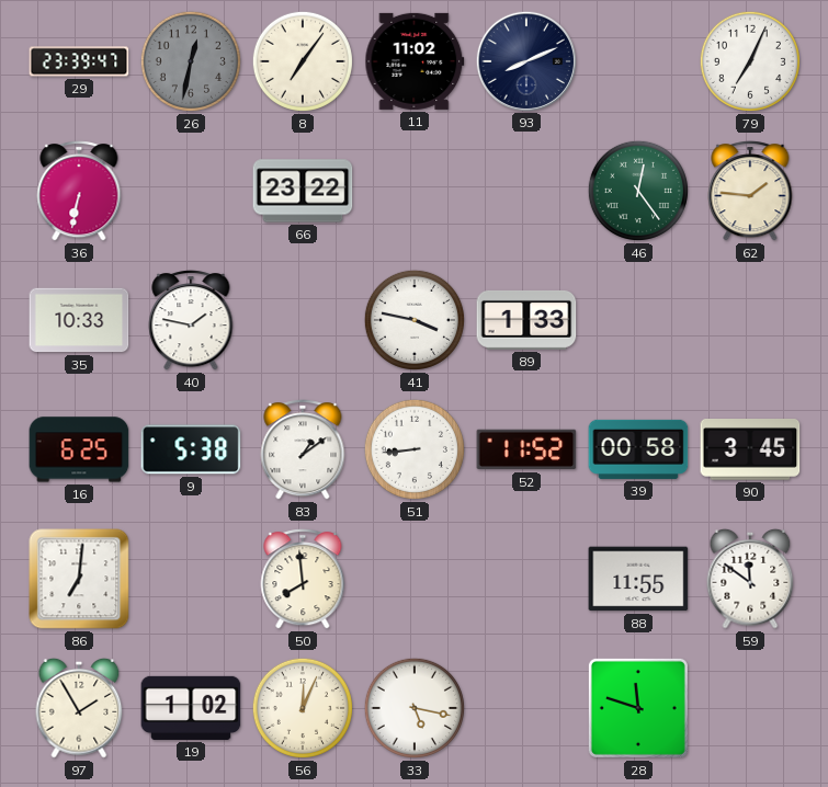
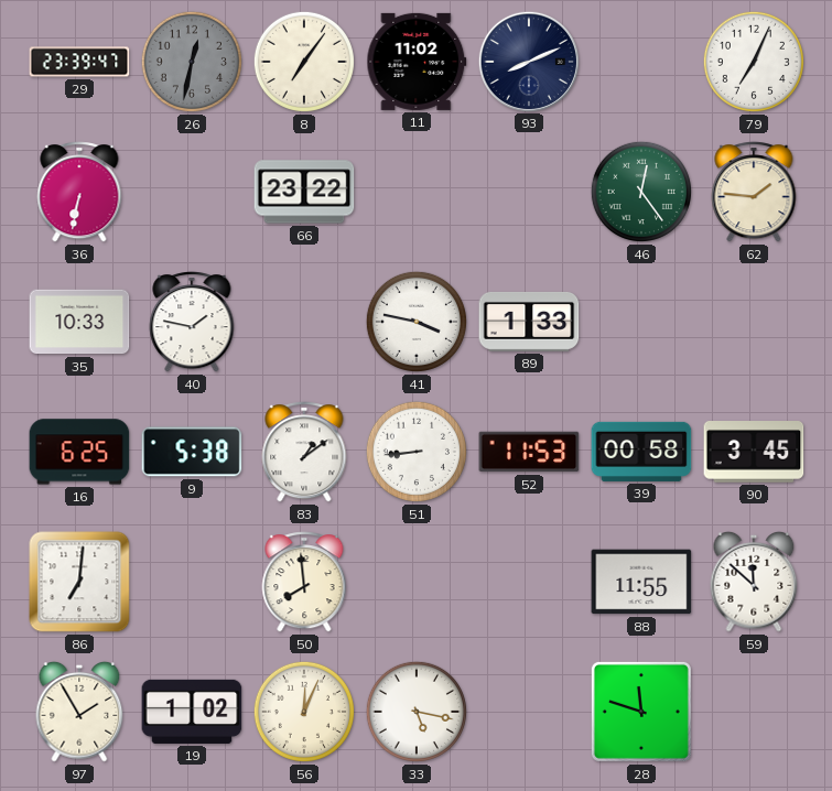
52: 11:52 -> 11:53 (529, 452)
59: 11:51 -> 11:52 (754, 582)
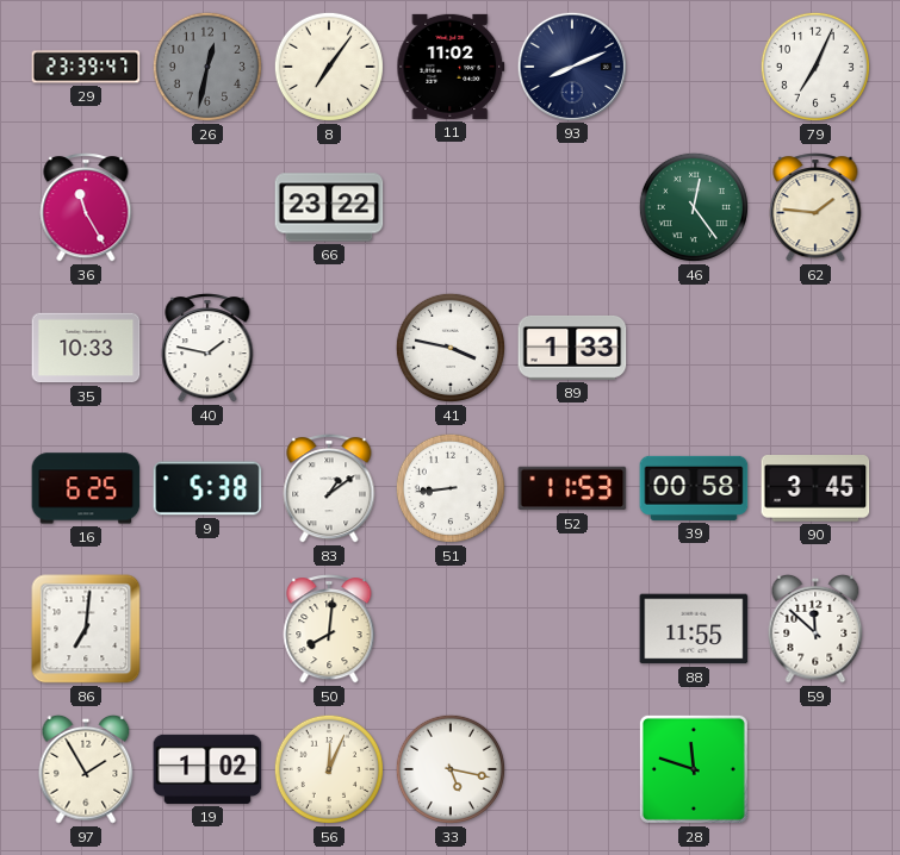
36: 6:32 -> 11:25 (86, 207)
50: 7:59 -> 8:01 (329, 629)
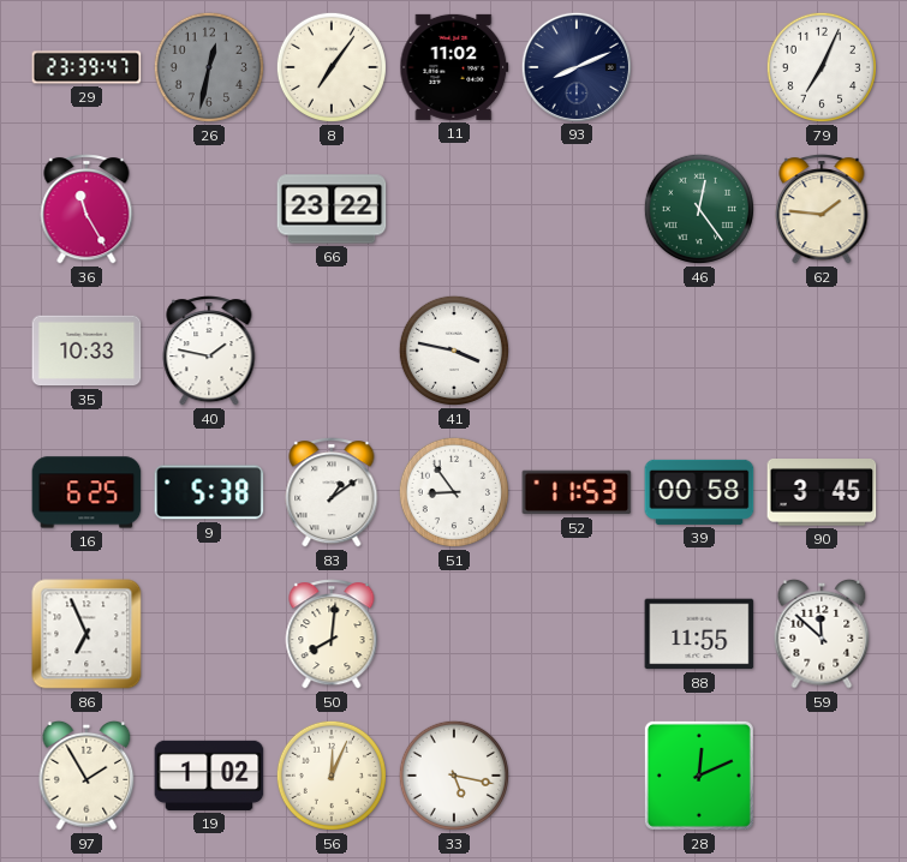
89: 1:33 -> none (572, 348)
51: 8:44 -> 8:54 (454, 492)
86: 7:01 -> 6:56 (86, 634)
28: 11:48 -> 12:11 (699, 776)
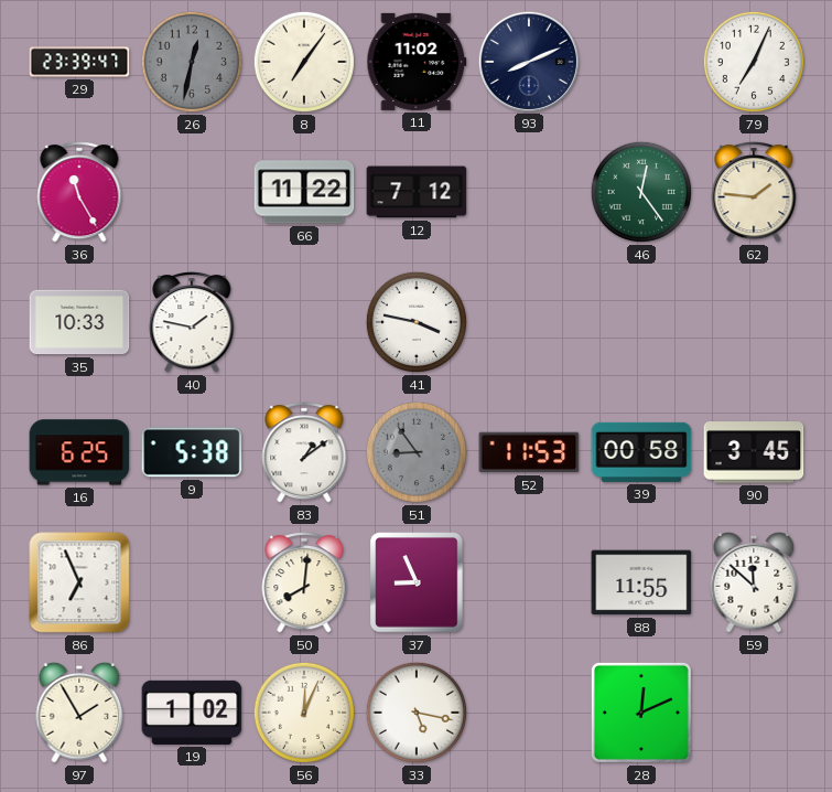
66: 23:22 -> 11:22 (304, 192)
12: none -> 7:12 (417, 192)
51 dial: white -> grey (417, 452)
37: none -> 8:56 (417, 582)
